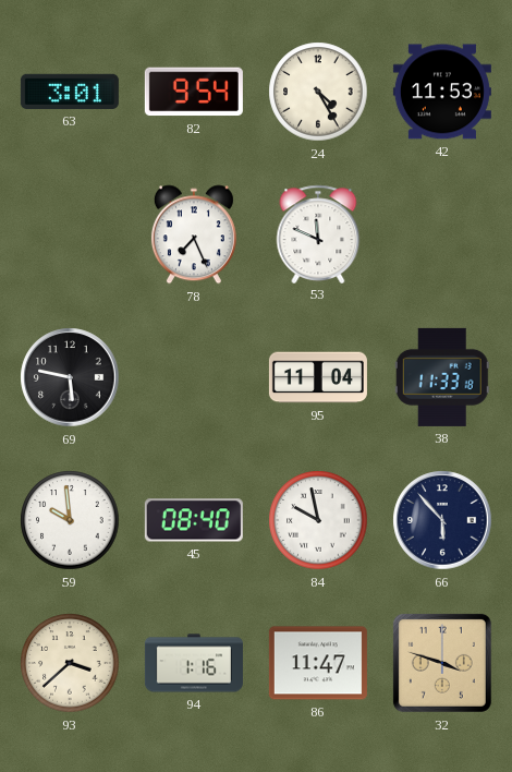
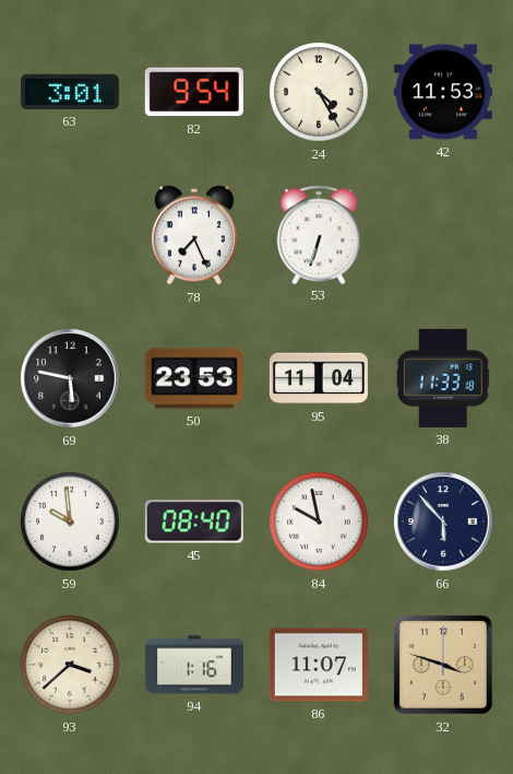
53: 11:49 -> 6:33 (319, 234)
50: none -> 23:53 (194, 378)
86: 11:47 -> 11:07 (319, 665)
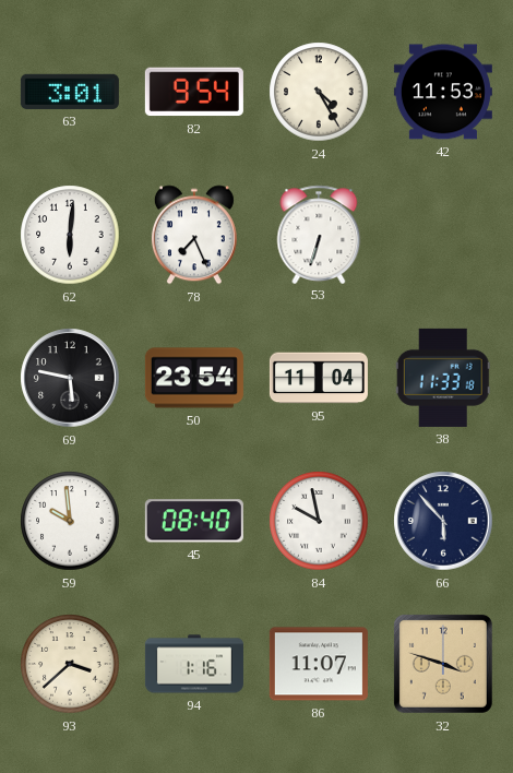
62: none -> 6:01 (70, 235)
50: 23:53 -> 23:54 (194, 378)
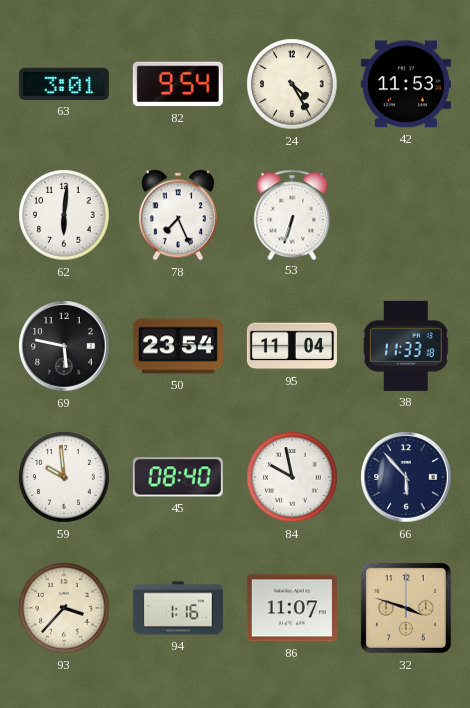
93: 3:38 -> 3:37 (64, 608)
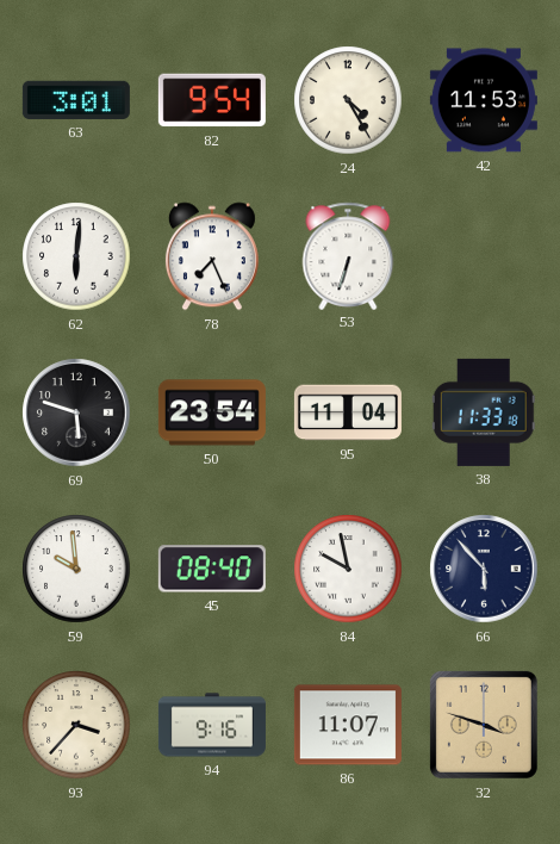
69: 5:47 -> 5:48 (76, 412)
94: 1:16 -> 9:16 (212, 725)
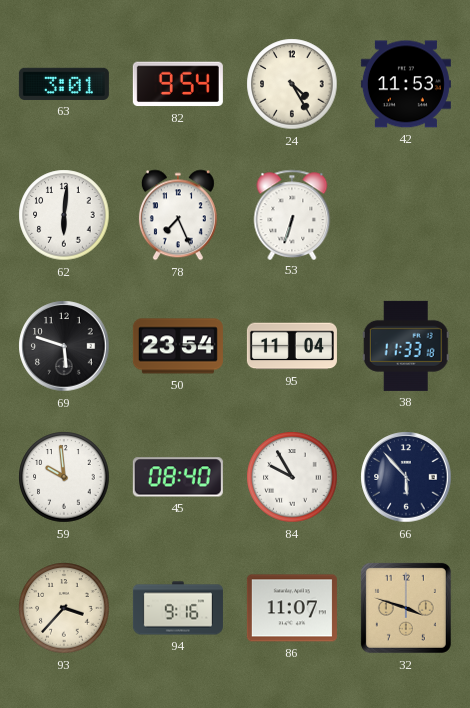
84: 9:58 -> 9:55 (292, 477)
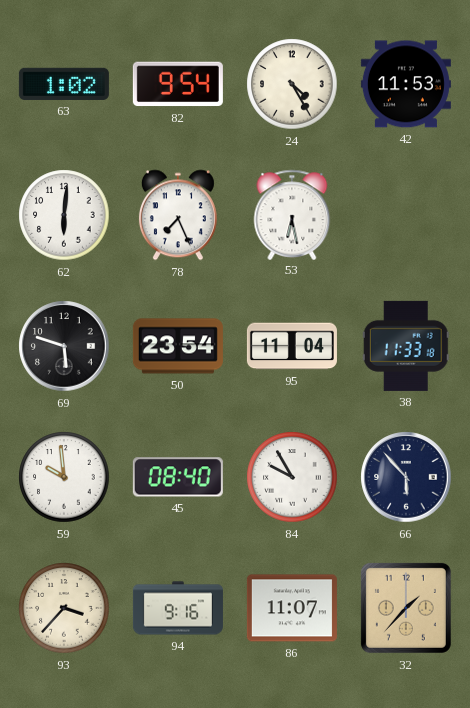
63: 3:01 -> 1:02 (64, 84)
53: 6:33 -> 6:28 (292, 214)
32: 3:48 -> 1:37 (406, 608)
